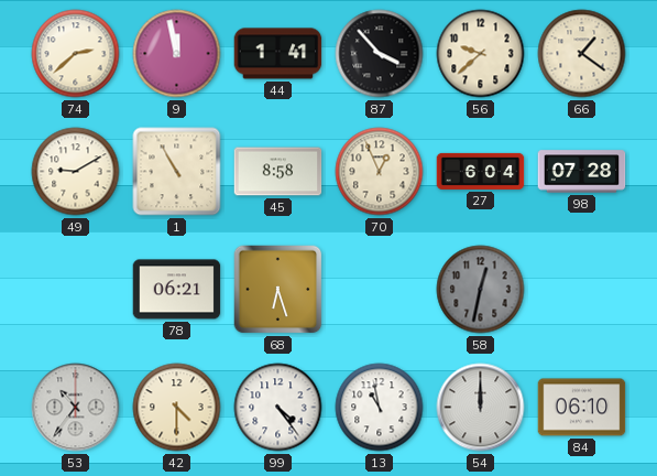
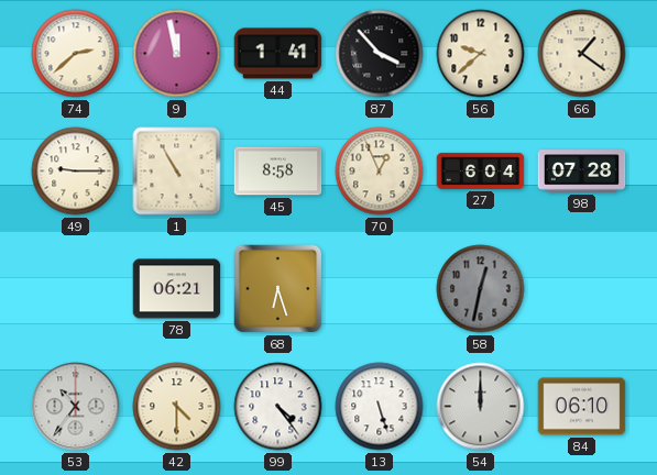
49: 9:10 -> 9:15 (76, 172)
13: 10:58 -> 5:27 (380, 407)
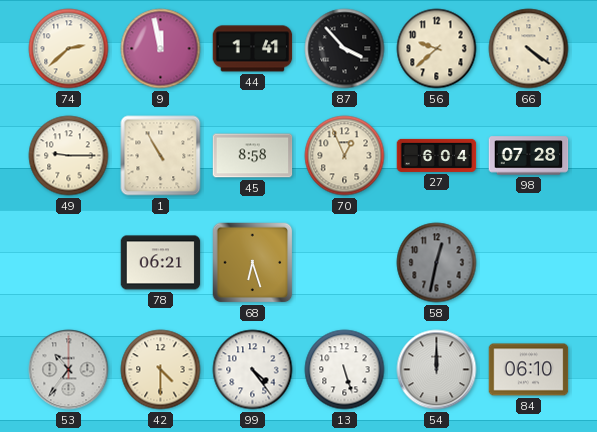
66: 1:21 -> 4:21 (529, 49)
